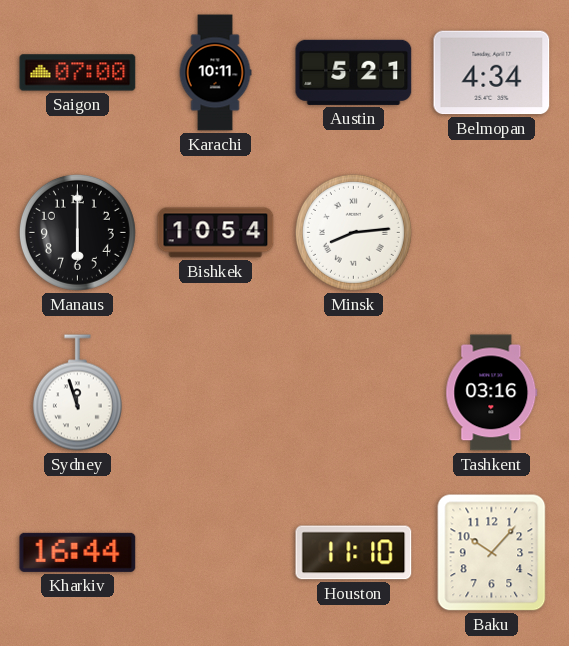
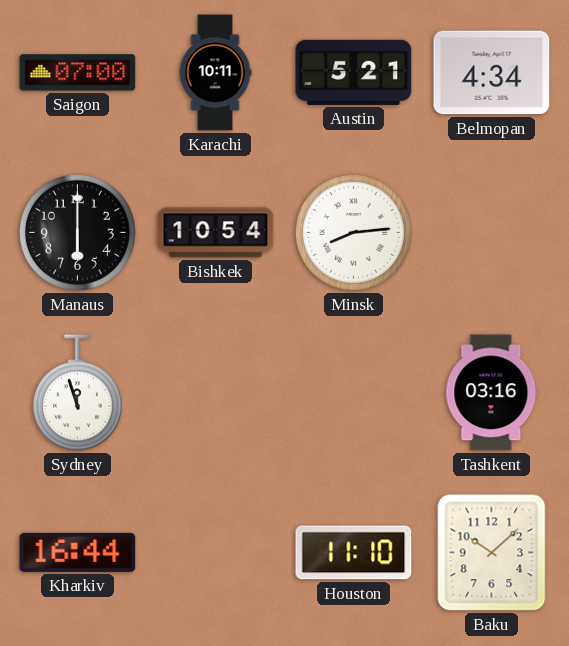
Baku: 10:07 -> 10:08 (492, 553)
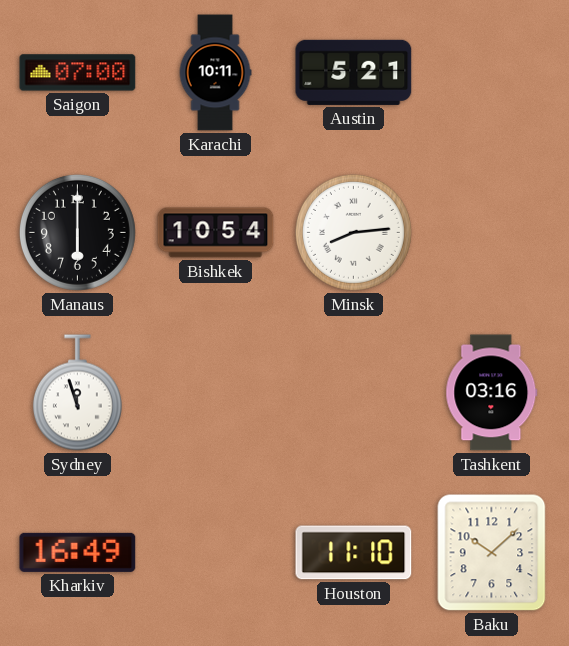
Belmopan: 4:34 -> none (492, 73)
Kharkiv: 16:44 -> 16:49 (78, 552)
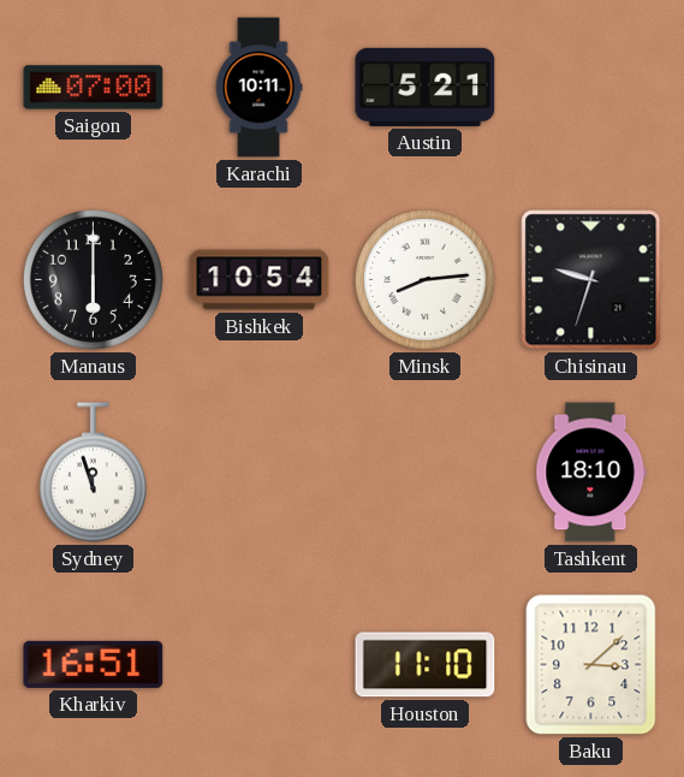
Chisinau: none -> 9:33 (591, 280)
Tashkent: 03:16 -> 18:10 (591, 473)
Kharkiv: 16:49 -> 16:51 (94, 664)
Baku: 10:08 -> 3:08 (591, 665)
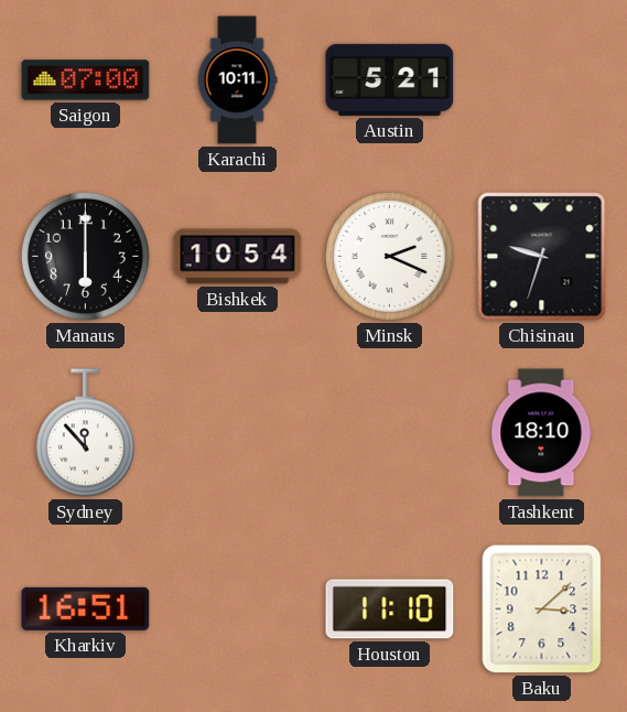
Minsk: 8:14 -> 2:19 (389, 256)
Sydney: 11:57 -> 11:53 (85, 433)
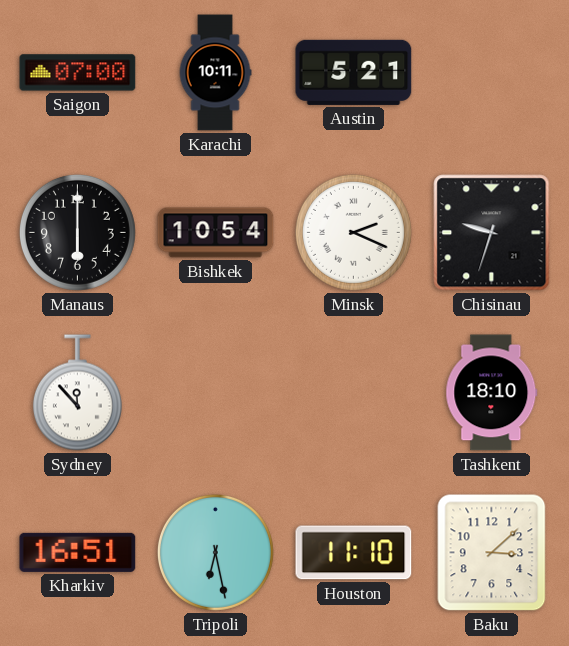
Tripoli: none -> 6:28 (215, 552)
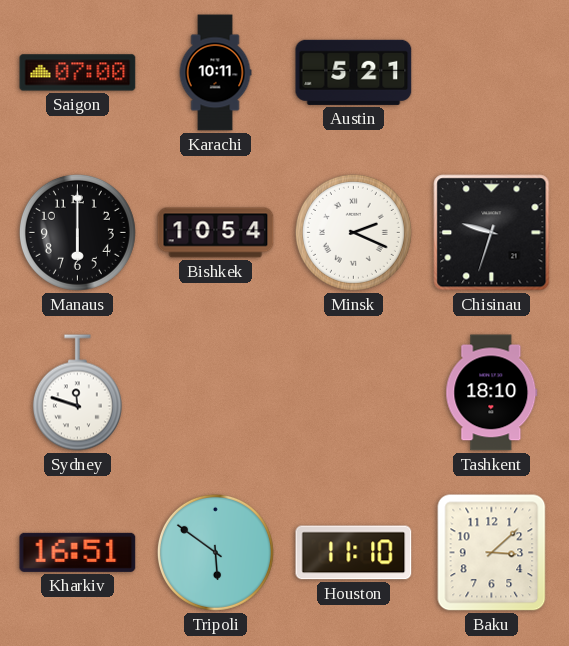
Sydney: 11:53 -> 11:48 (77, 393)
Tripoli: 6:28 -> 5:51 (215, 552)
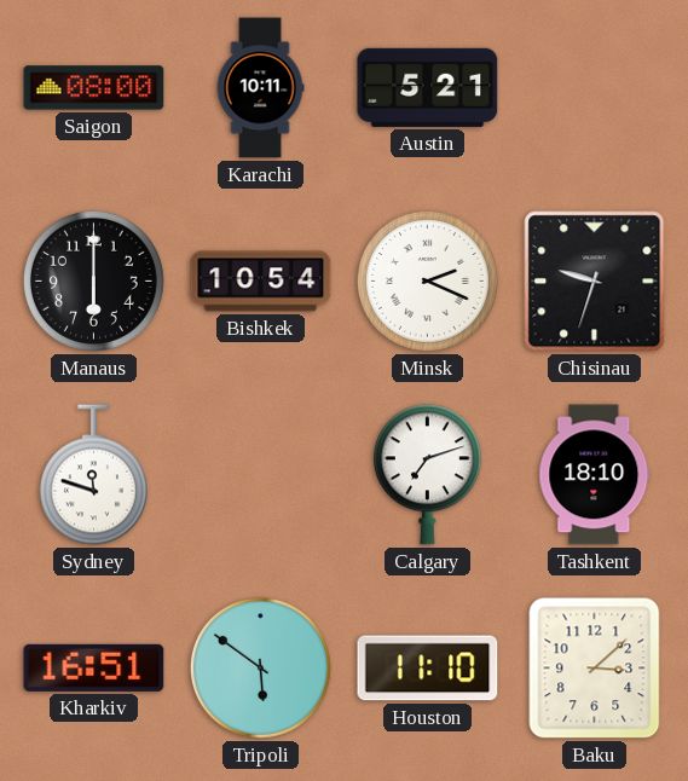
Saigon: 07:00 -> 08:00 (94, 88)
Calgary: none -> 7:12 (427, 475)
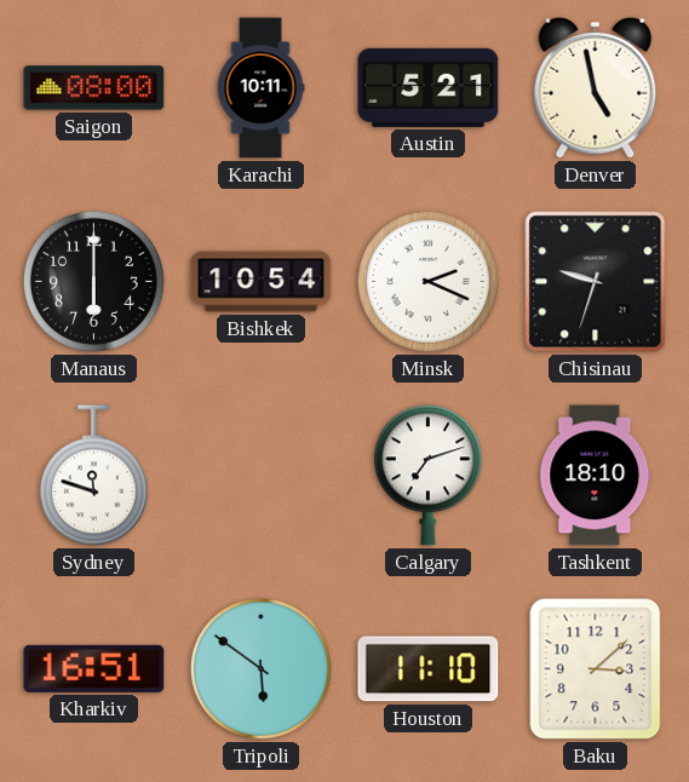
Denver: none -> 4:58 (596, 87)
